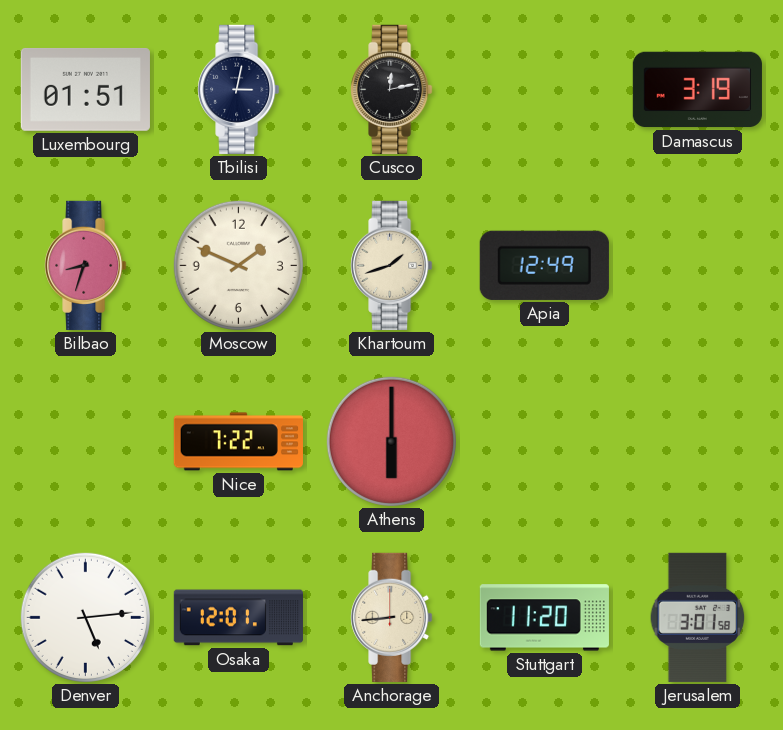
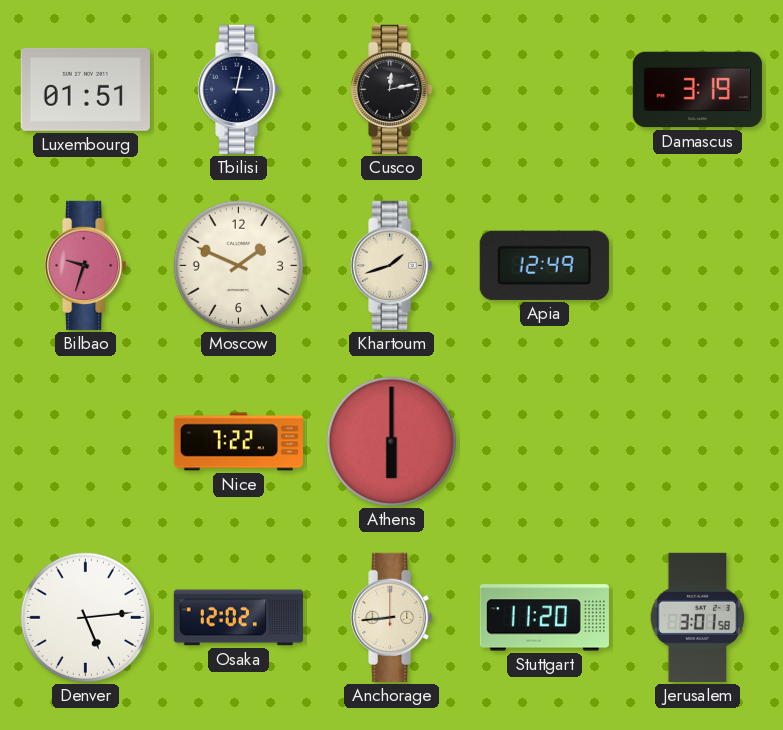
Bilbao: 8:33 -> 9:33 (86, 265)
Osaka: 12:01 -> 12:02 (238, 618)
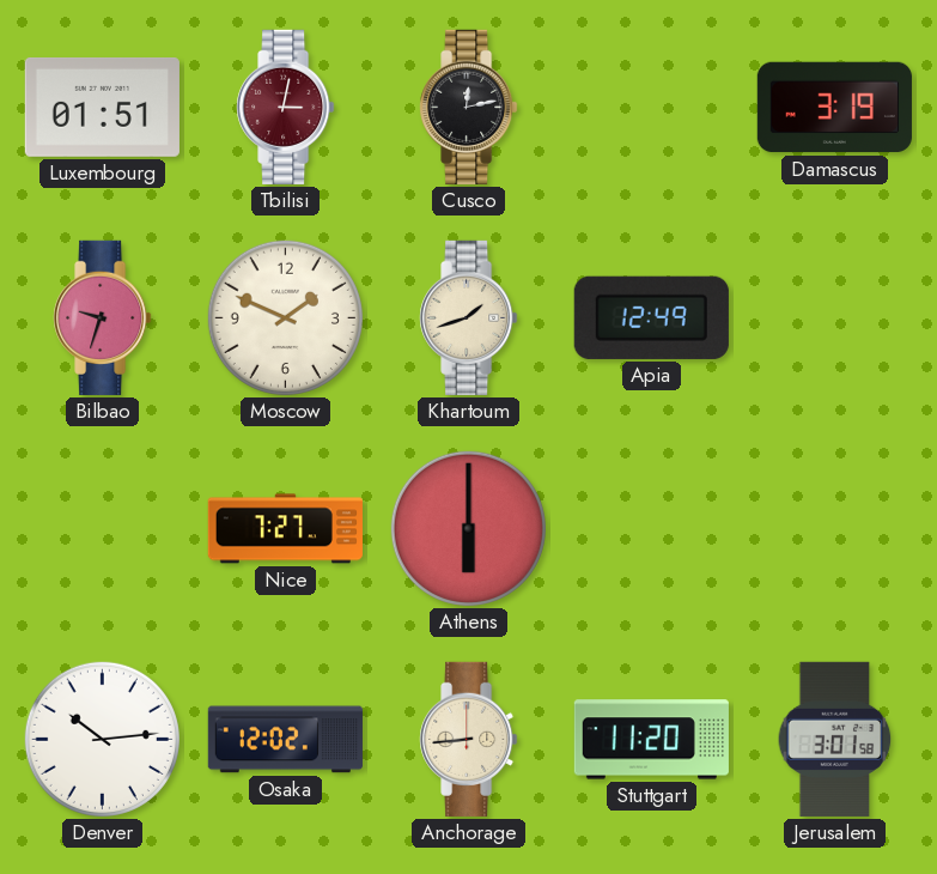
Tbilisi dial: navy -> burgundy (286, 107)
Nice: 7:22 -> 7:27 (285, 529)
Denver: 5:14 -> 10:14 (102, 739)
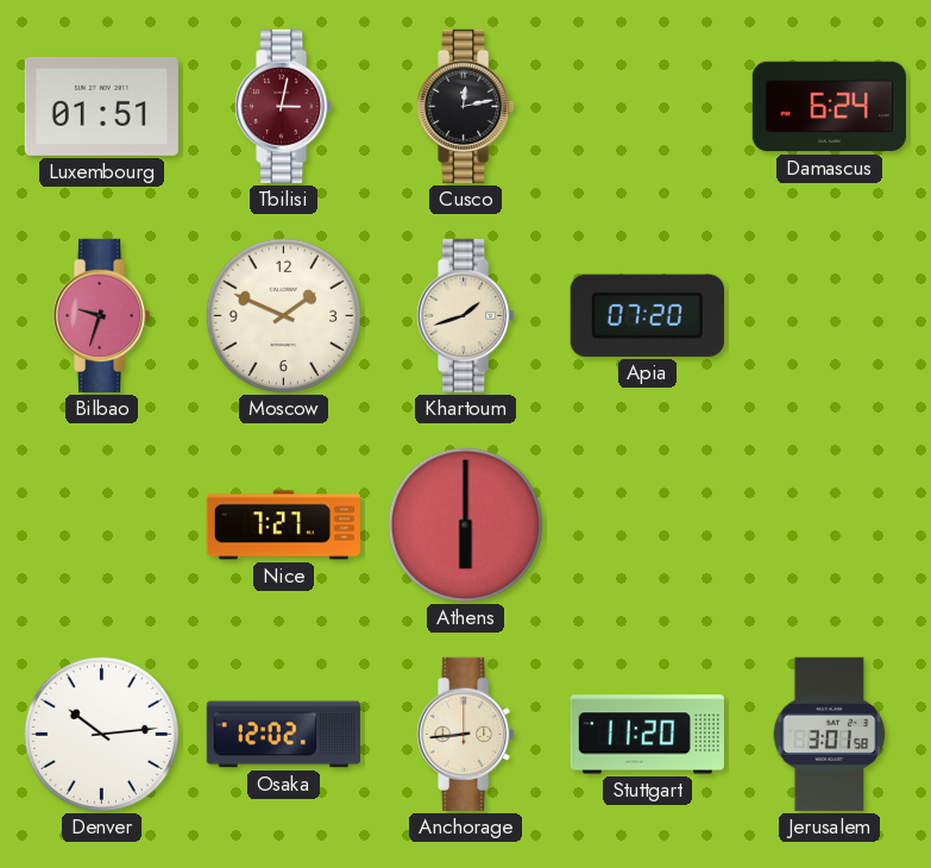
Damascus: 3:19 -> 6:24 (829, 107)
Apia: 12:49 -> 07:20 (647, 315)
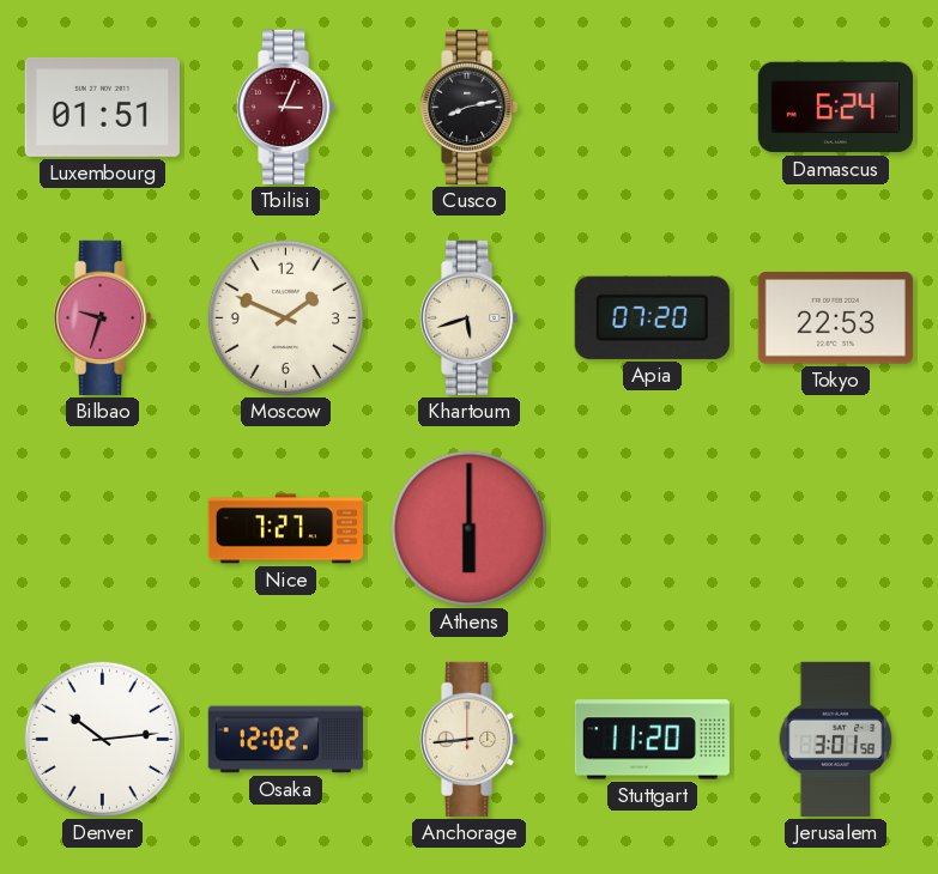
Tbilisi: 3:02 -> 3:04 (286, 107)
Cusco: 12:13 -> 8:13 (470, 107)
Khartoum: 1:42 -> 5:42 (470, 317)
Tokyo: none -> 22:53 (835, 318)
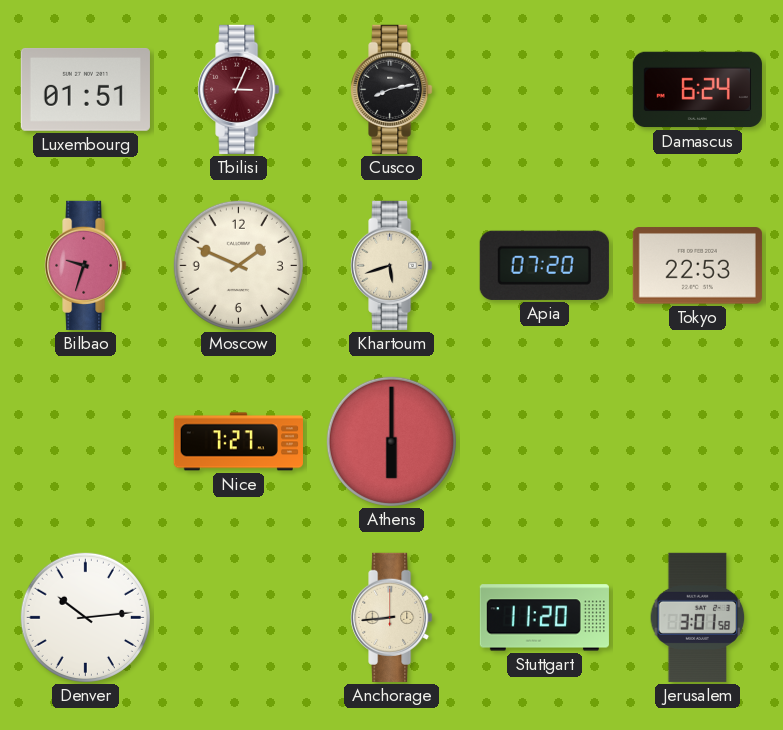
Osaka: 12:02 -> none (285, 740)
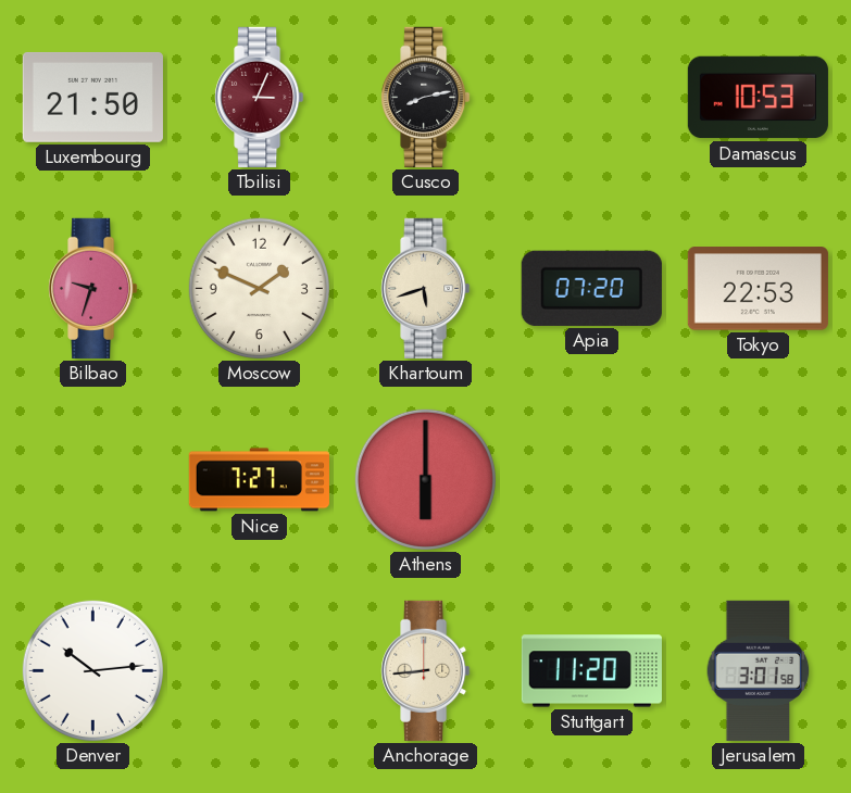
Luxembourg: 01:51 -> 21:50 (92, 97)
Damascus: 6:24 -> 10:53 (758, 98)
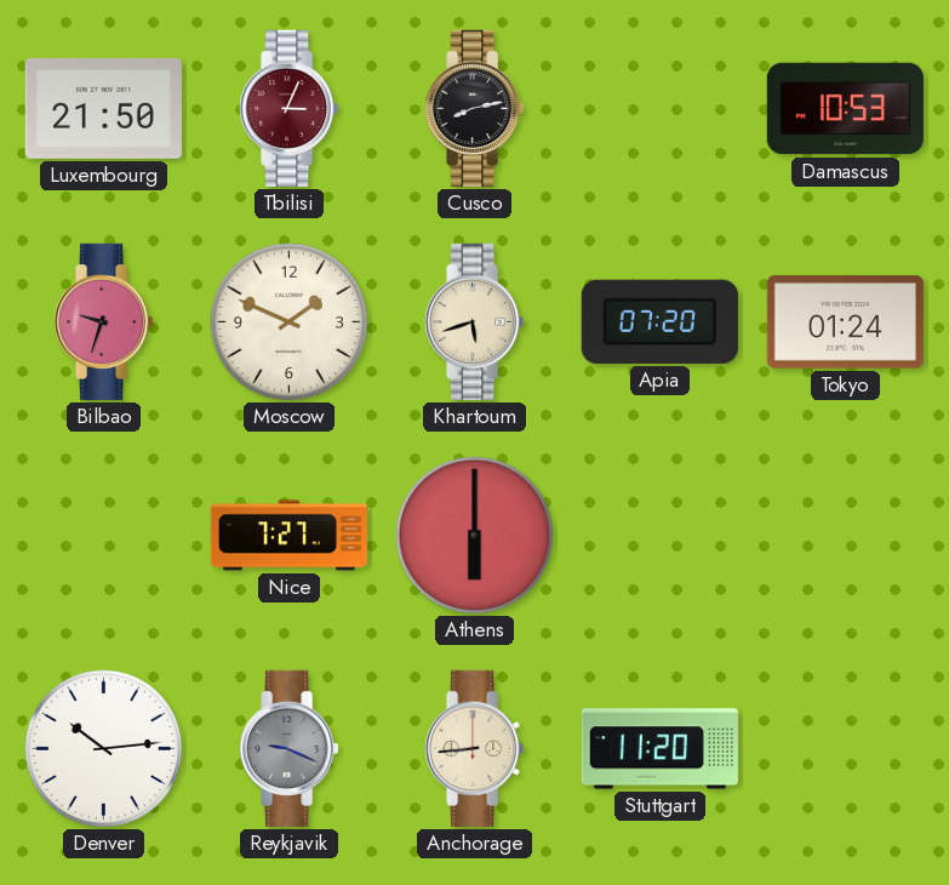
Tokyo: 22:53 -> 01:24 (845, 322)
Reykjavik: none -> 9:19 (290, 748)
Jerusalem: 3:01 -> none (759, 670)
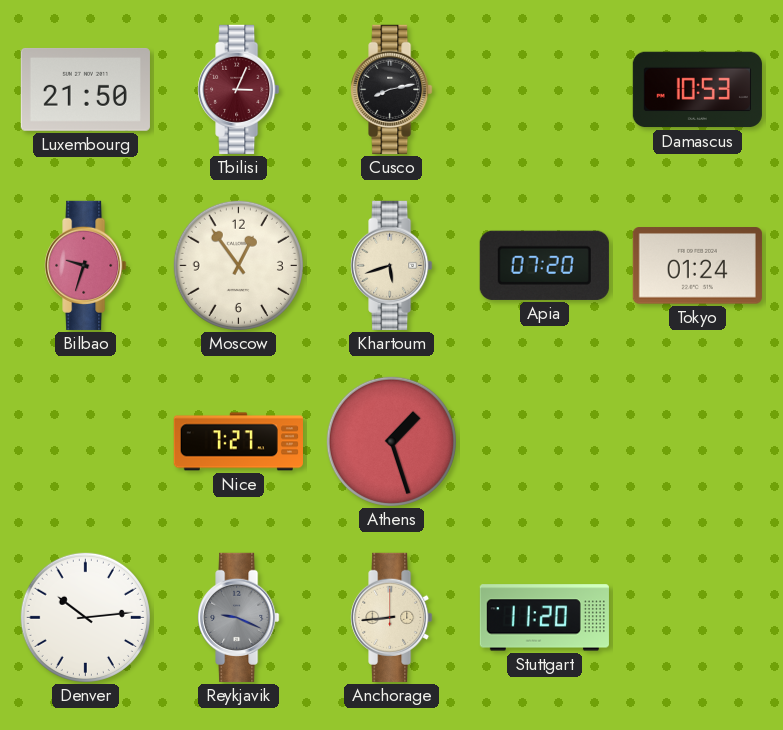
Moscow: 1:49 -> 12:54 (238, 265)
Athens: 6:00 -> 1:27 (391, 441)
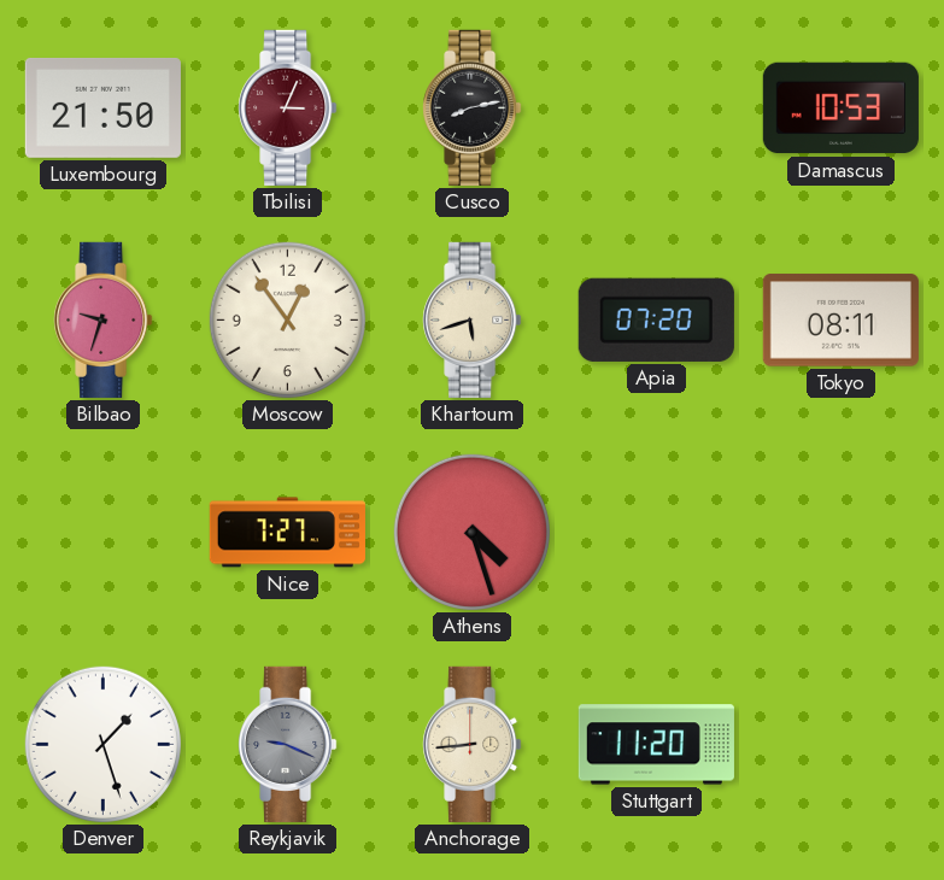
Tokyo: 01:24 -> 08:11 (840, 321)
Athens: 1:27 -> 4:27 (471, 532)
Denver: 10:14 -> 1:27 (102, 744)
